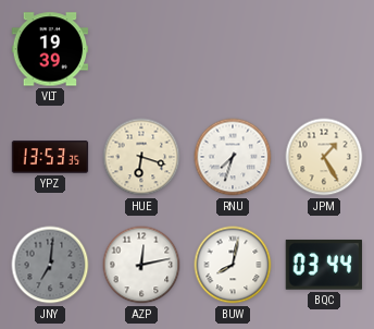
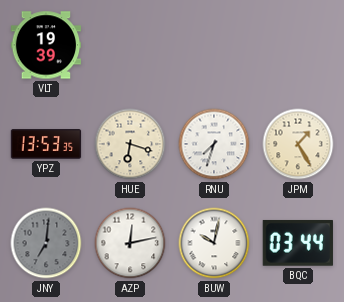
BUW: 8:02 -> 10:02 (214, 243)
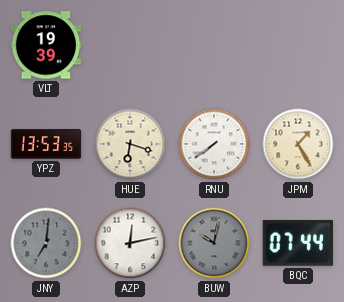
RNU: 7:33 -> 7:39 (214, 144)
BUW dial: white -> grey (214, 243)
BQC: 03:44 -> 07:44 (298, 243)
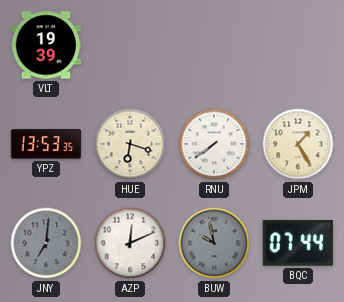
AZP: 12:13 -> 12:11 (130, 243)
BUW: 10:02 -> 9:58 (214, 243)
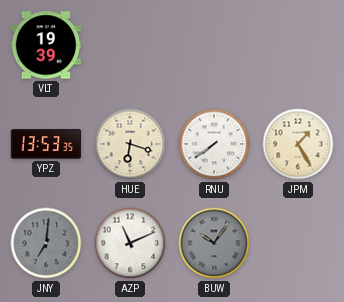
AZP: 12:11 -> 11:11 (130, 243)
BUW: 9:58 -> 10:06 (214, 243)
BQC: 07:44 -> none (298, 243)
